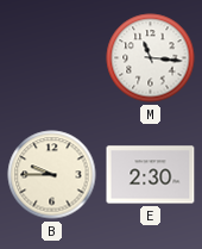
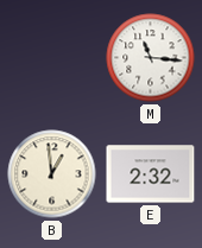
B: 9:45 -> 12:59 (52, 174)
E: 2:30 -> 2:32 (151, 174)
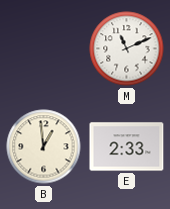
M: 11:16 -> 11:11 (127, 49)
E: 2:32 -> 2:33 (127, 147)
